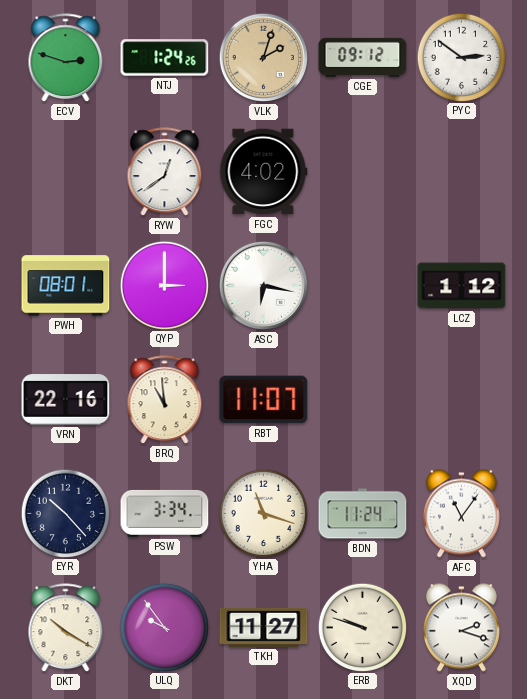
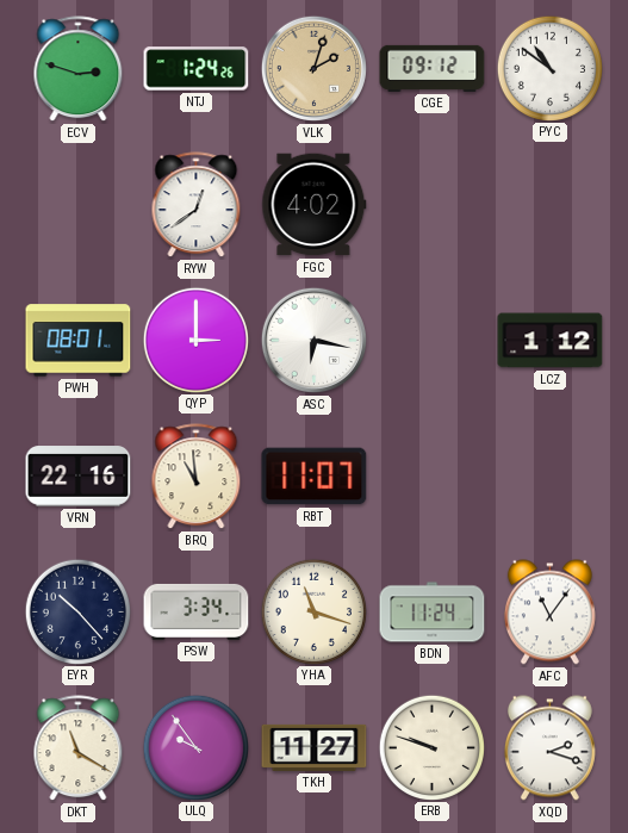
PYC: 2:51 -> 10:51 (549, 68)
DKT: 10:20 -> 11:20 (79, 748)
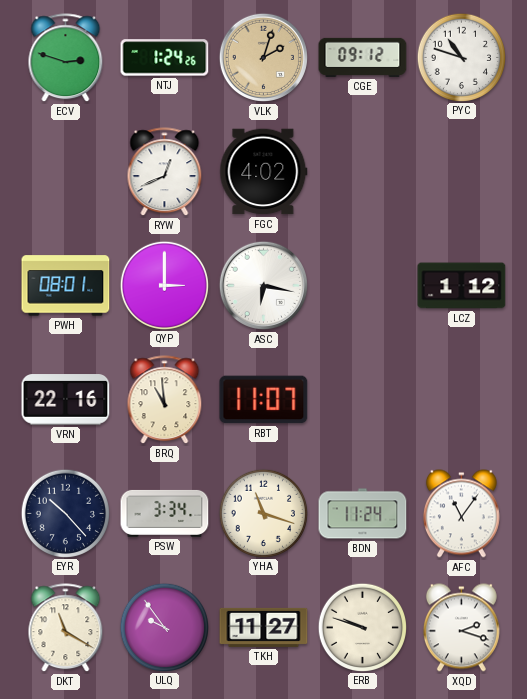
PYC: 10:51 -> 10:48 (461, 57)
RYW: 12:39 -> 12:41 (165, 172)
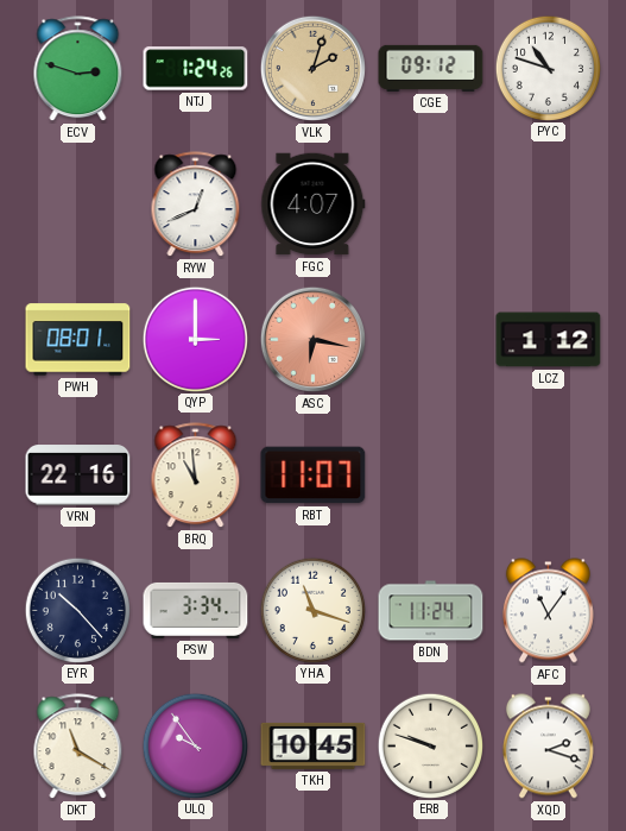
FGC: 4:02 -> 4:07 (314, 204)
ASC dial: white -> salmon (312, 339)
TKH: 11:27 -> 10:45 (314, 745)
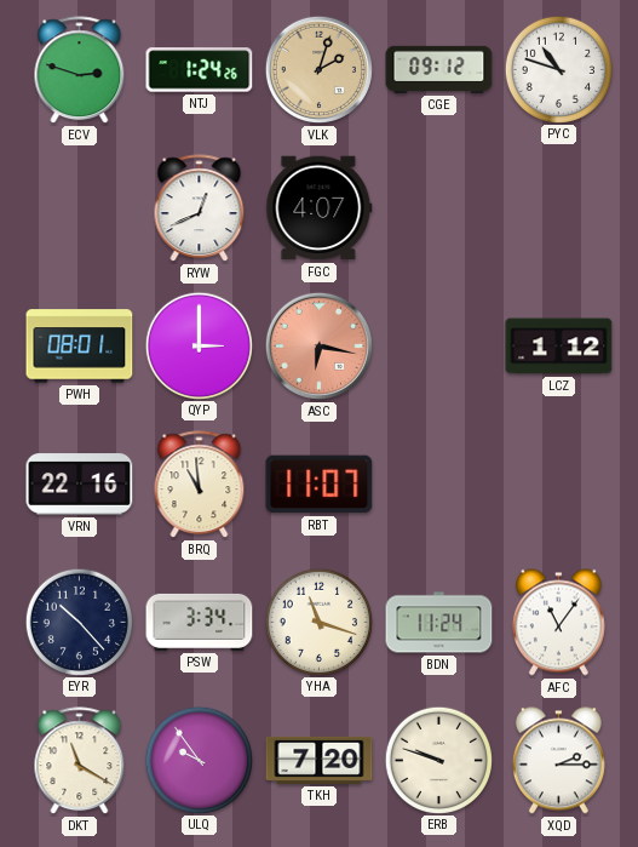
TKH: 10:45 -> 7:20 (320, 760)
XQD: 2:18 -> 2:15 (558, 761)
